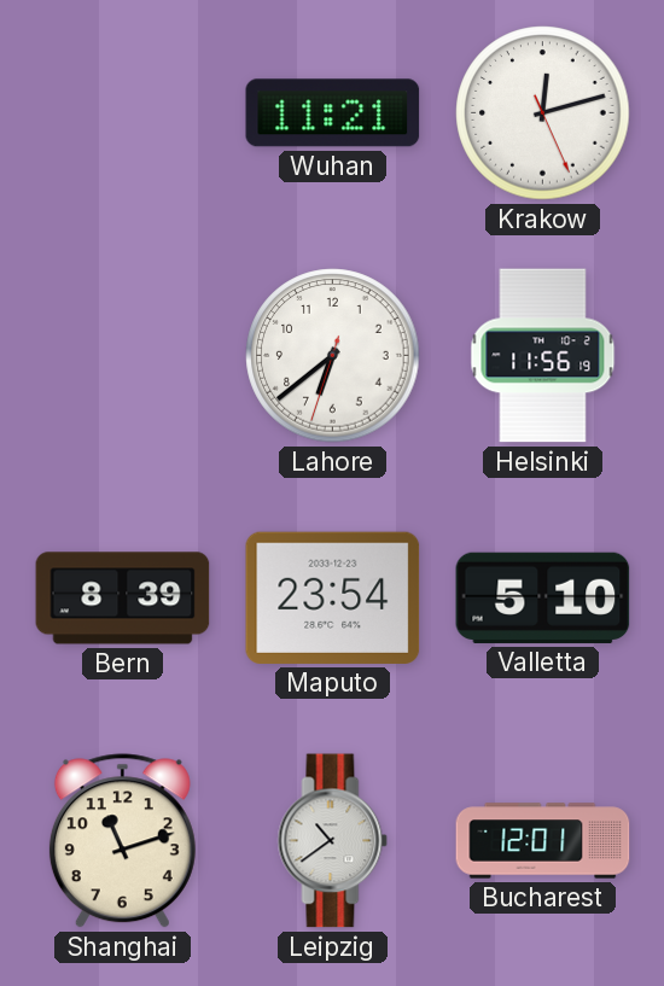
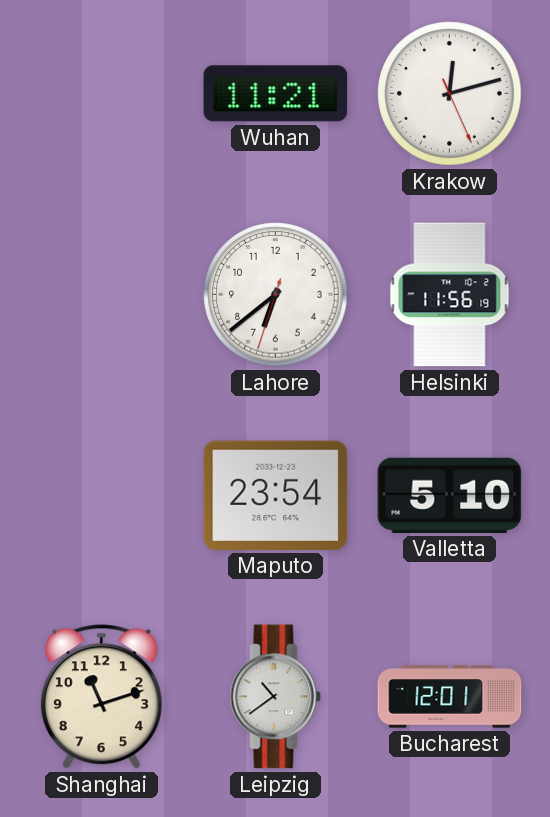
Bern: 8:39 -> none (123, 599)
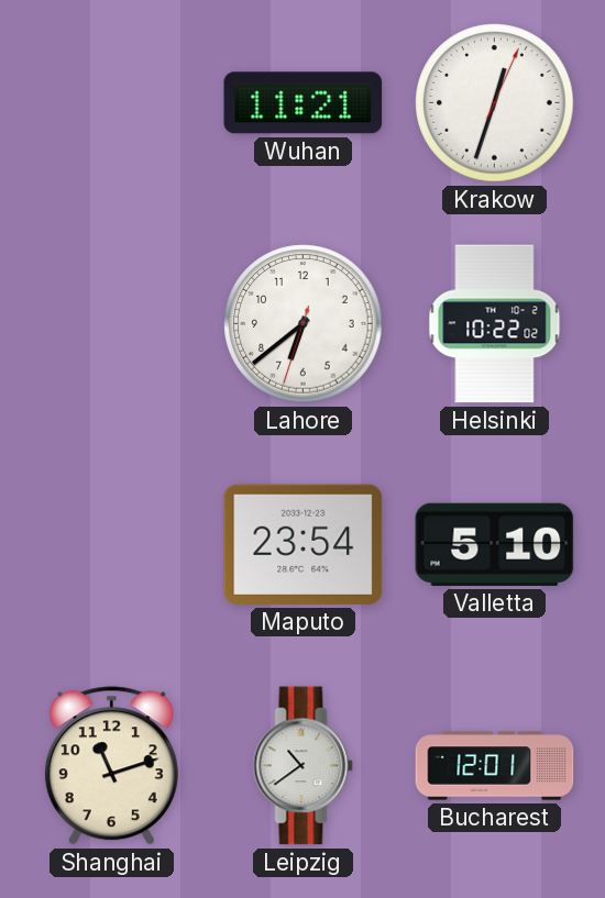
Krakow: 12:12 -> 12:33 (495, 103)
Helsinki: 11:56 -> 10:22 (495, 324)
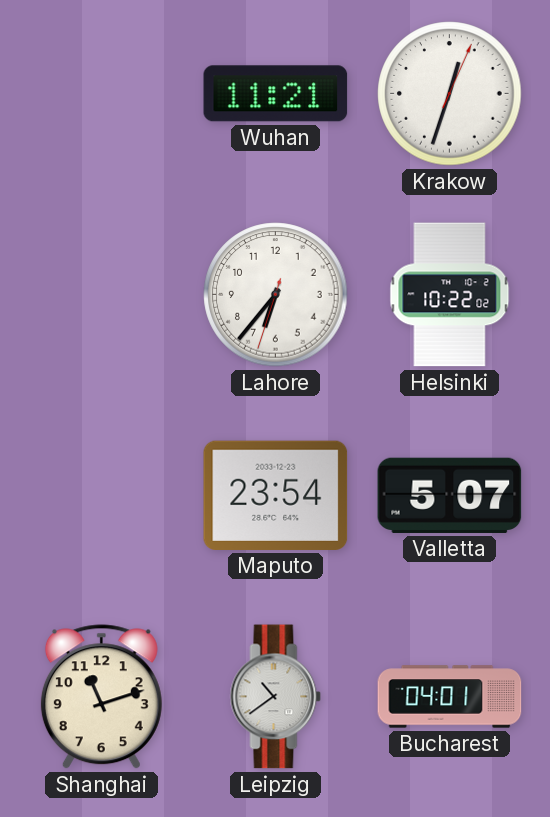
Lahore: 6:38 -> 6:36 (276, 295)
Valletta: 5:10 -> 5:07 (450, 495)
Bucharest: 12:01 -> 04:01 (450, 697)
